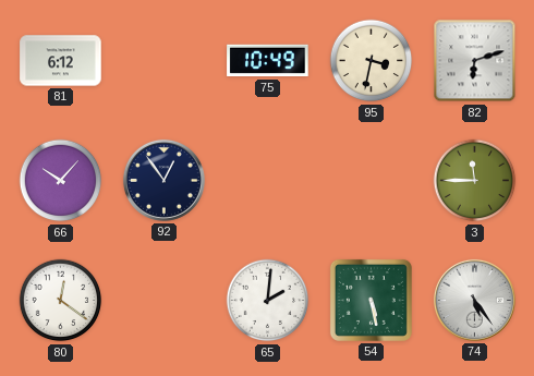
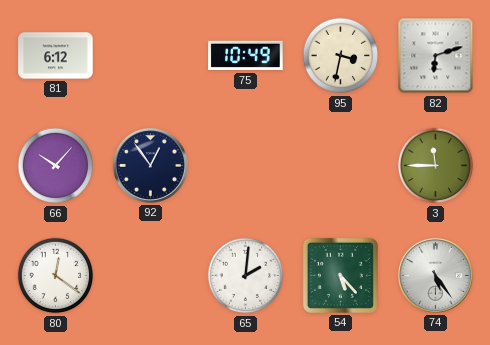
54: 5:28 -> 5:23 (340, 275)
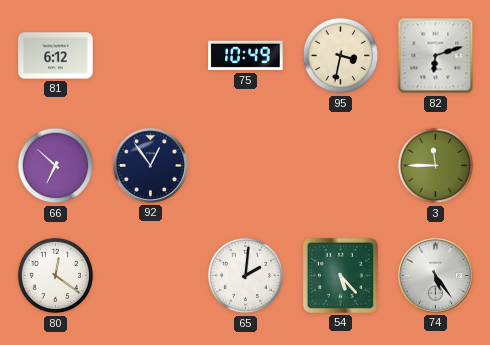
66: 10:07 -> 6:52 (56, 166)
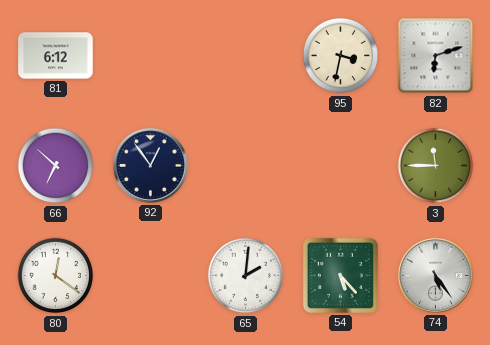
75: 10:49 -> none (246, 56)
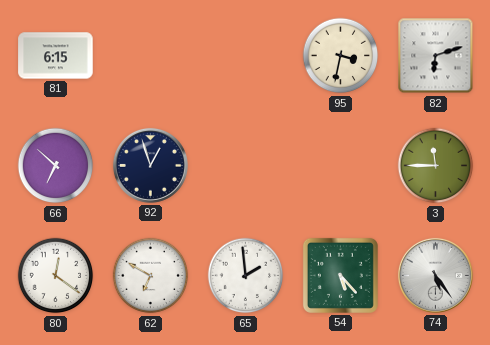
81: 6:12 -> 6:15 (56, 56)
92: 12:54 -> 12:57 (150, 165)
62: none -> 6:50 (151, 276)
65: 2:01 -> 1:59 (246, 276)
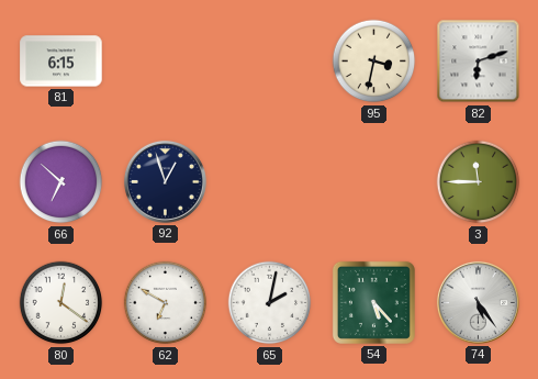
65: 1:59 -> 2:02 (270, 303)
